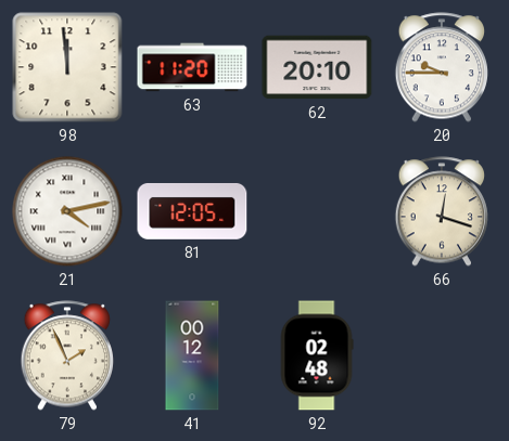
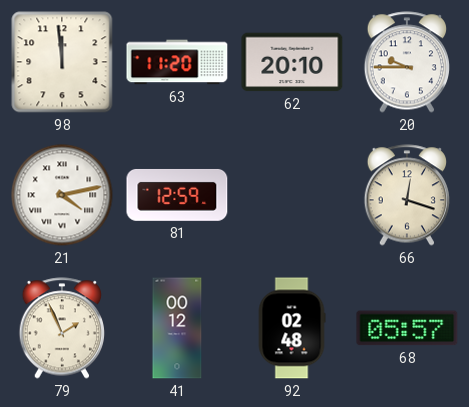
81: 12:05 -> 12:59 (177, 195)
68: none -> 05:57 (407, 328)
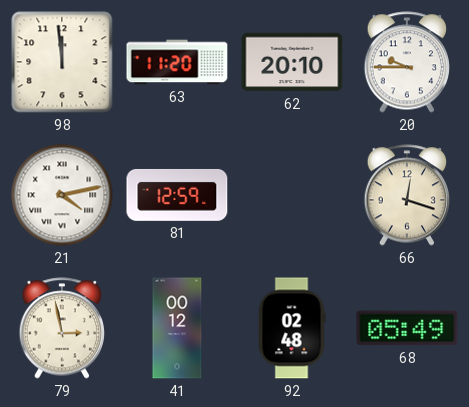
79: 1:56 -> 2:58 (61, 328)
68: 05:57 -> 05:49 (407, 328)
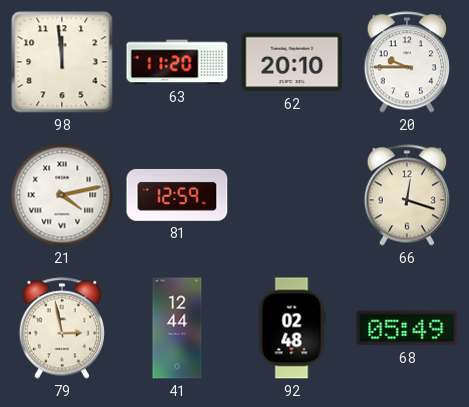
41: 00:12 -> 12:44 (177, 328)
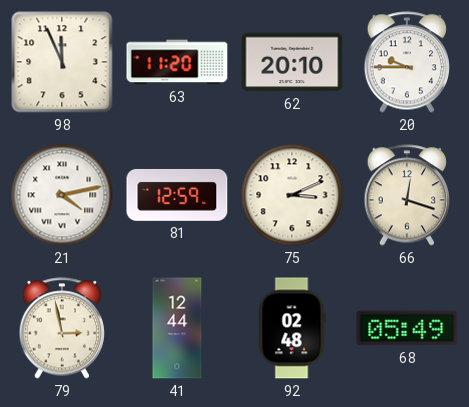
98: 11:59 -> 11:56 (62, 62)
75: none -> 3:11 (292, 195)
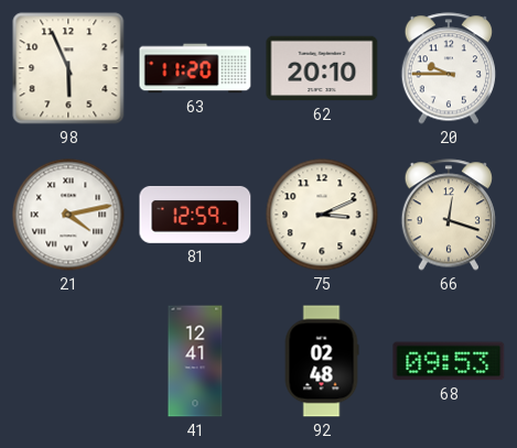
98: 11:56 -> 5:56 (68, 68)
79: 2:58 -> none (61, 328)
41: 12:44 -> 12:41 (195, 361)
68: 05:49 -> 09:53 (449, 361)
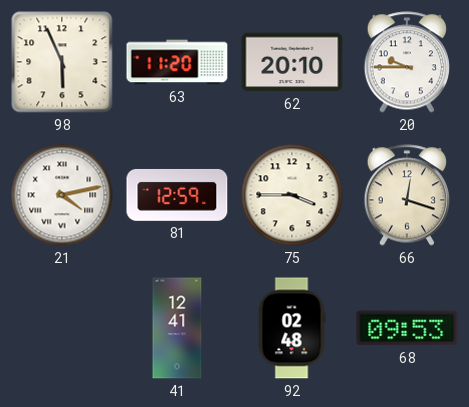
75: 3:11 -> 3:45 (292, 195)
